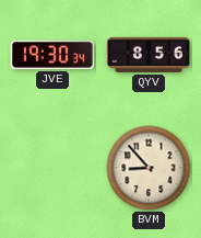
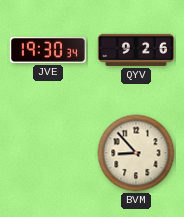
QYV: 8:56 -> 9:26 (136, 50)
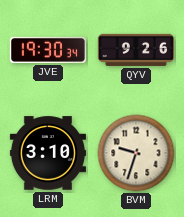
LRM: none -> 3:10 (48, 153)
BVM: 8:53 -> 9:33 (136, 153)
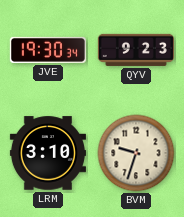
QYV: 9:26 -> 9:23 (136, 50)
